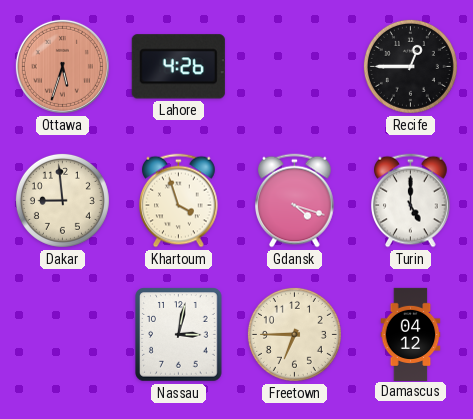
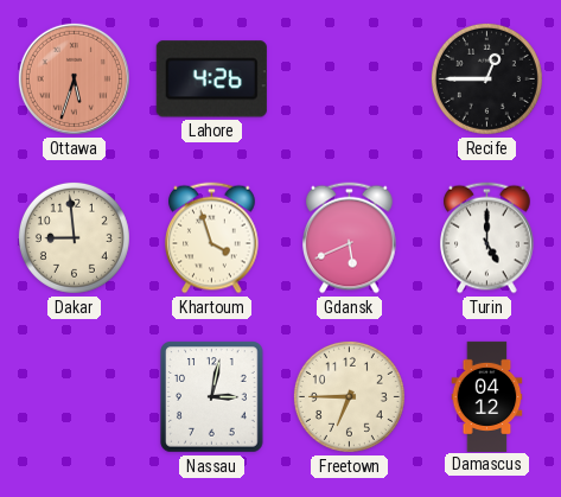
Gdansk: 4:18 -> 5:41 (350, 238)
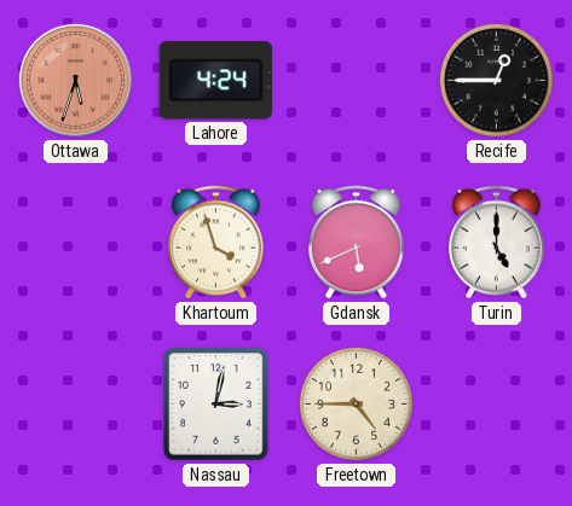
Lahore: 4:26 -> 4:24 (215, 81)
Dakar: 8:59 -> none (74, 237)
Freetown: 6:45 -> 4:45 (356, 403)
Damascus: 04:12 -> none (487, 396)
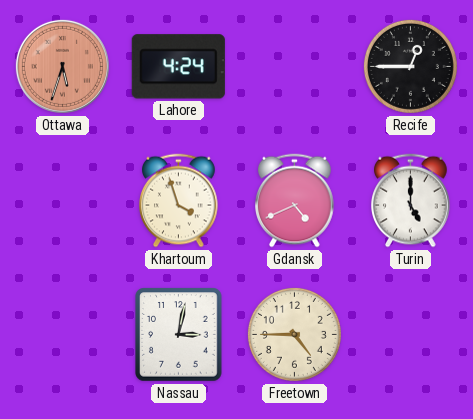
Gdansk: 5:41 -> 4:41 (295, 201)
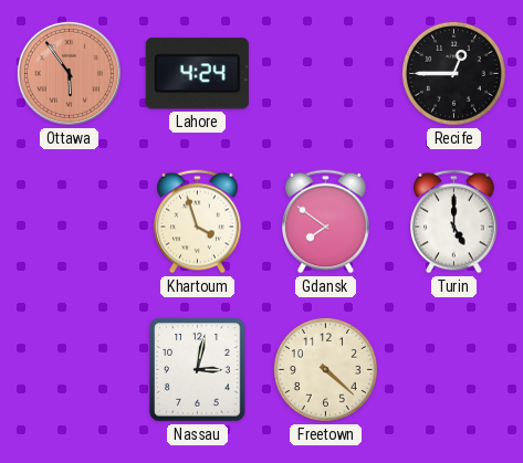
Ottawa: 5:33 -> 5:54 (69, 73)
Gdansk: 4:41 -> 7:51 (326, 222)
Freetown: 4:45 -> 4:22 (325, 369)
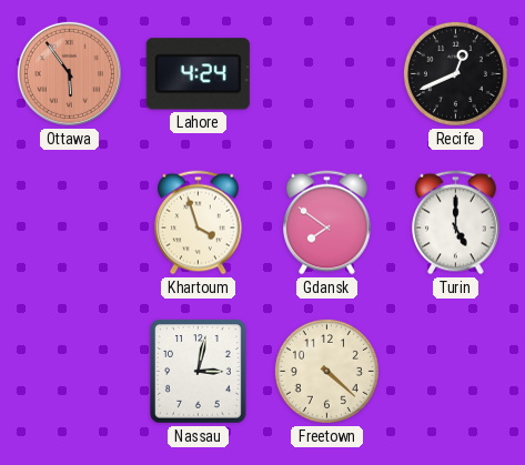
Recife: 12:45 -> 12:41 (455, 73)
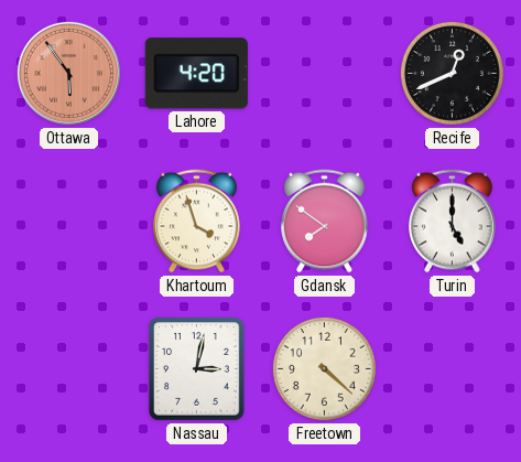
Lahore: 4:24 -> 4:20 (196, 74)
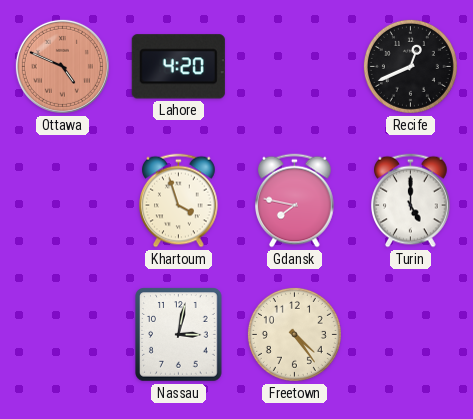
Ottawa: 5:54 -> 4:49 (62, 66)
Gdansk: 7:51 -> 7:47 (295, 201)
Freetown: 4:22 -> 4:24 (294, 334)
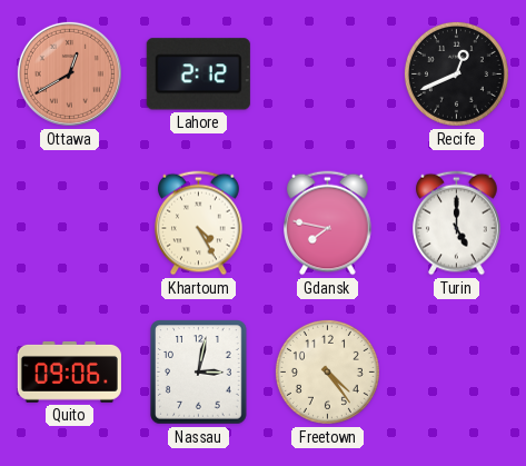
Ottawa: 4:49 -> 12:40 (69, 73)
Lahore: 4:20 -> 2:12 (198, 75)
Khartoum: 3:57 -> 4:25 (199, 224)
Quito: none -> 09:06 (69, 371)
